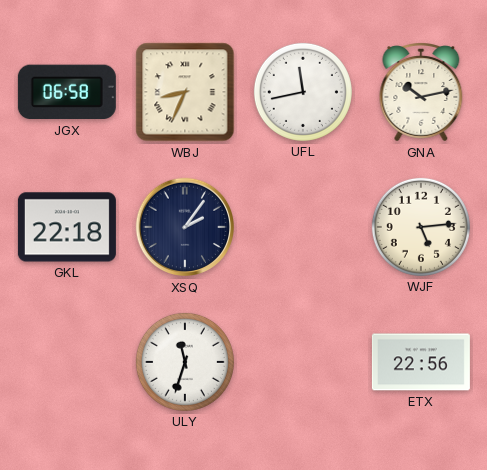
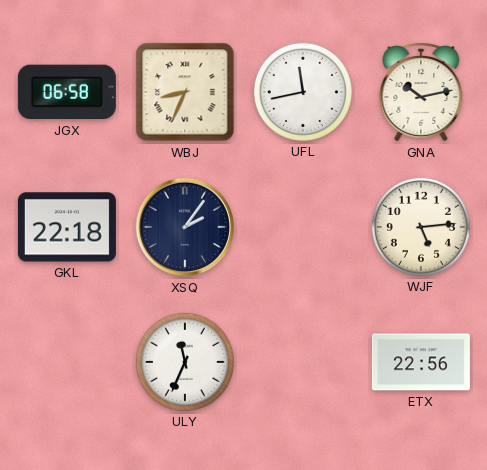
ULY: 11:33 -> 11:34 (185, 362)
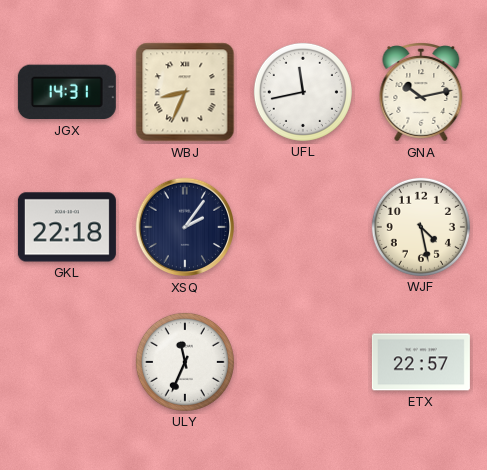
JGX: 06:58 -> 14:31 (67, 92)
WJF: 5:14 -> 4:28 (421, 227)
ETX: 22:56 -> 22:57 (421, 362)
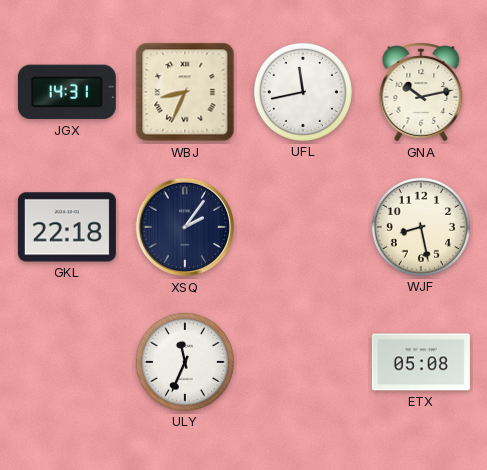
WJF: 4:28 -> 8:28 (421, 227)
ETX: 22:57 -> 05:08 (421, 362)
